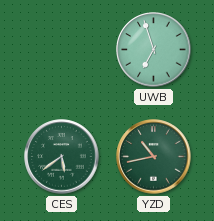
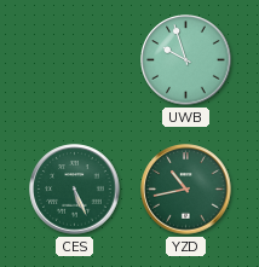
UWB: 6:57 -> 9:57 (186, 60)
CES: 5:39 -> 5:26 (75, 190)
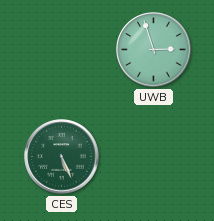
UWB: 9:57 -> 2:57 (154, 50)
YZD: 10:43 -> none (186, 190)
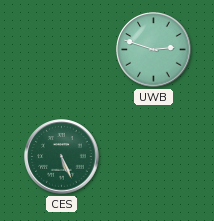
UWB: 2:57 -> 2:48 (154, 50)
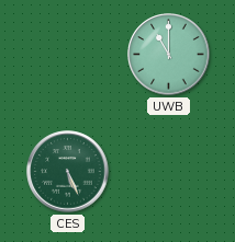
UWB: 2:48 -> 11:00 (169, 55)
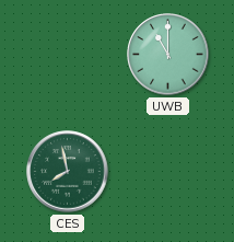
CES: 5:26 -> 7:58 (68, 172)
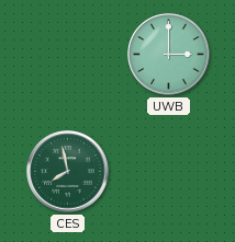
UWB: 11:00 -> 3:00 (169, 55)
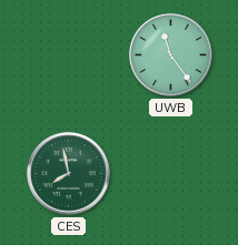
UWB: 3:00 -> 11:24 (171, 55)
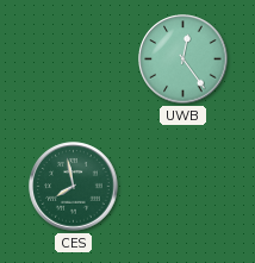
UWB: 11:24 -> 12:24 (184, 60)
